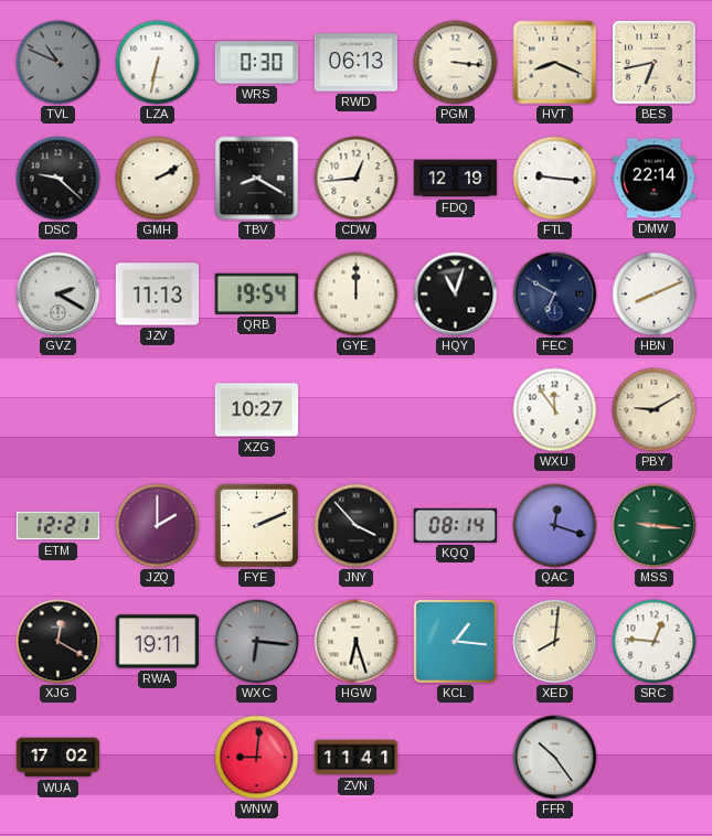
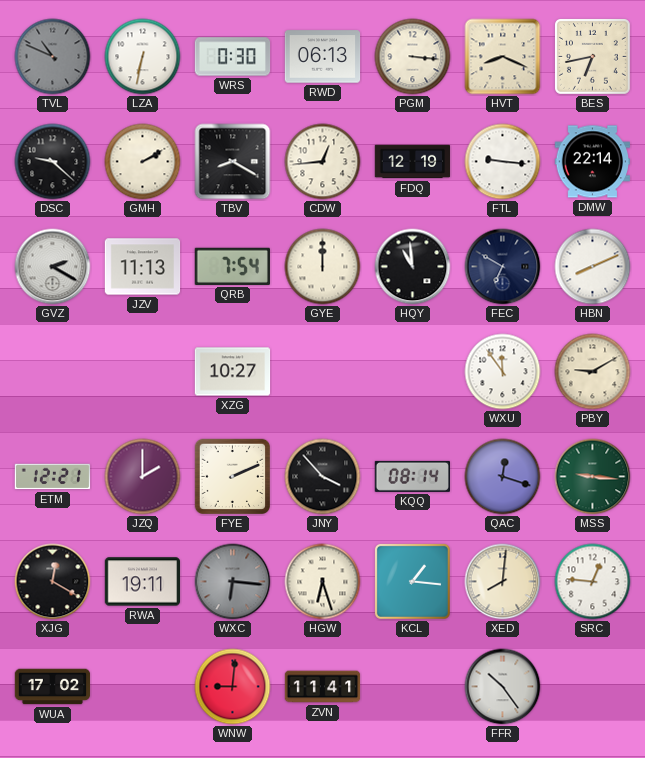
QRB: 19:54 -> 7:54 (232, 266)
HQY: 11:03 -> 10:59 (413, 267)
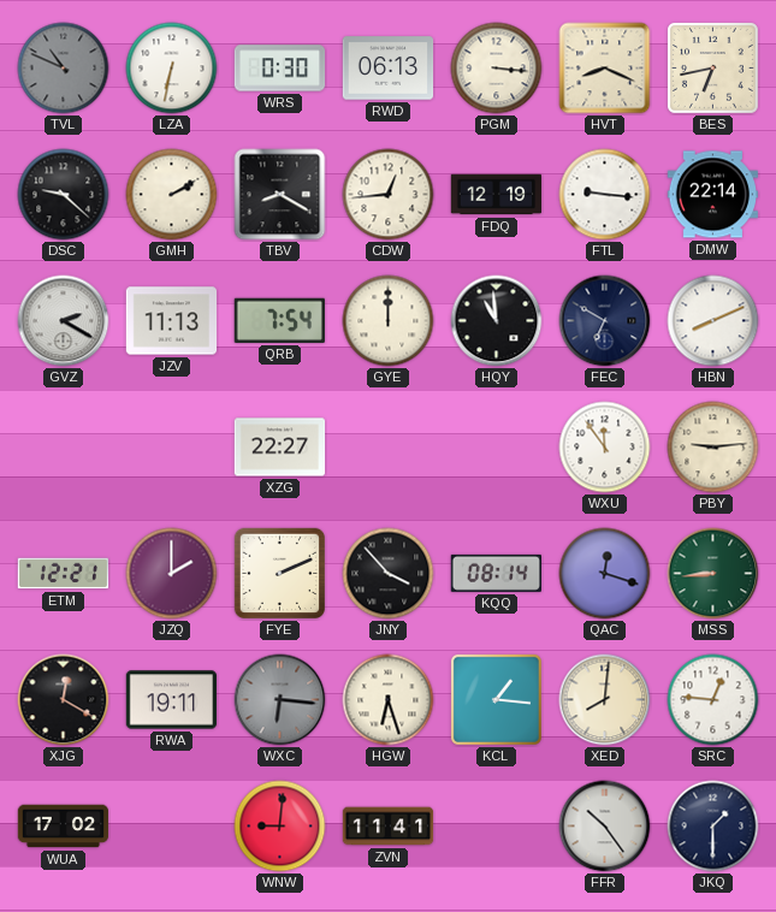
XZG: 10:27 -> 22:27 (280, 448)
PBY: 9:10 -> 9:14 (713, 448)
MSS: 9:16 -> 8:44 (713, 574)
JKQ: none -> 1:30 (713, 827)
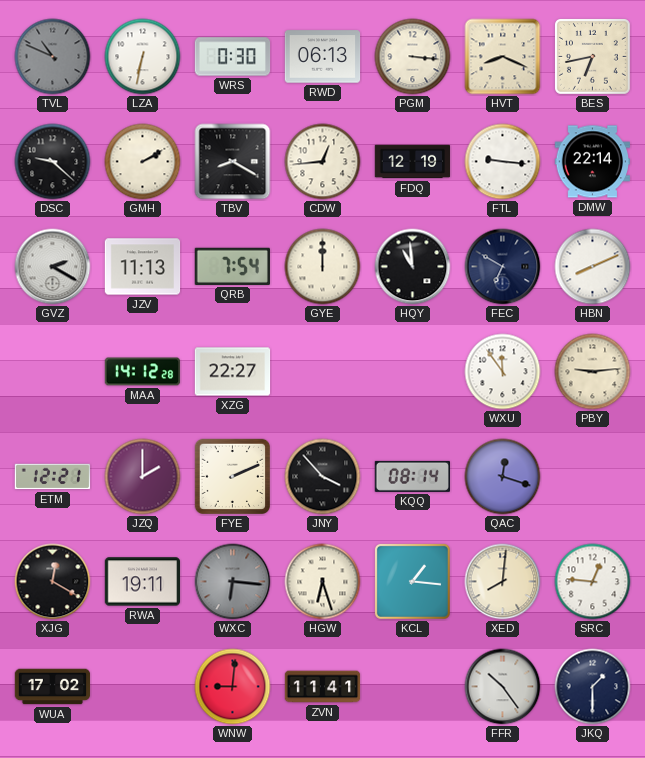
MAA: none -> 14:12 (143, 372)
MSS: 8:44 -> none (713, 574)
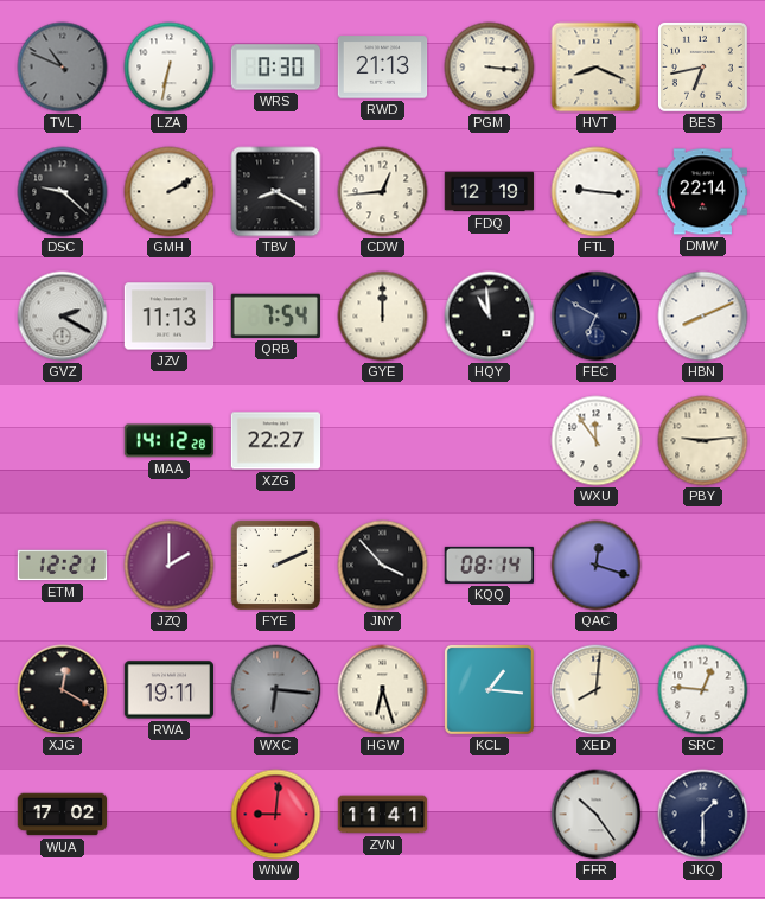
RWD: 06:13 -> 21:13 (383, 68)
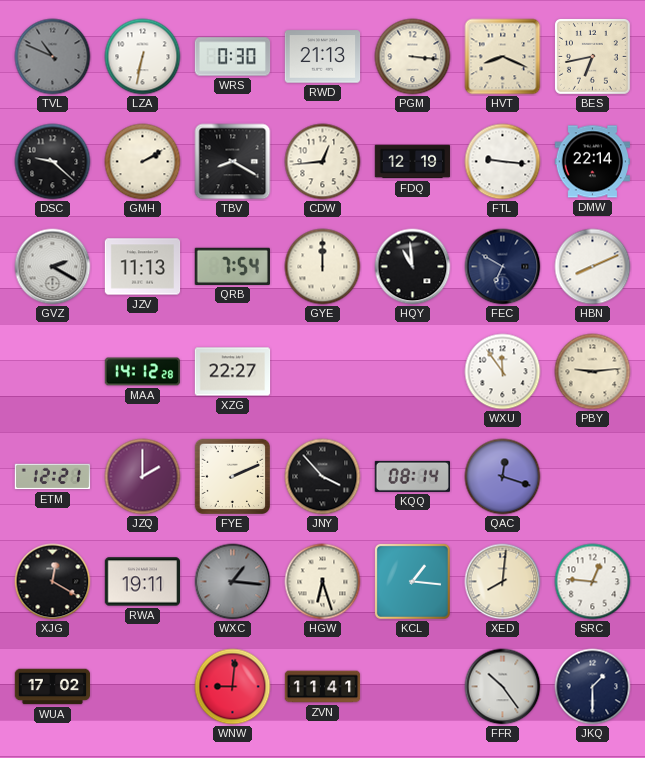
WXC: 6:16 -> 1:16 (233, 582)
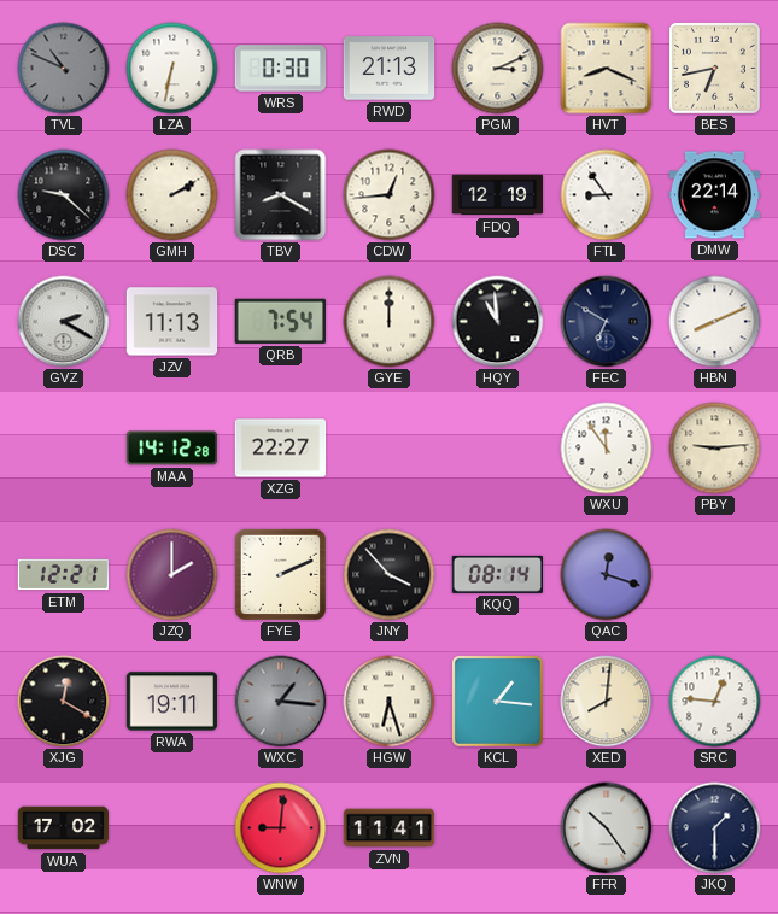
PGM: 3:16 -> 3:11 (498, 69)
FTL: 9:16 -> 8:54 (607, 195)
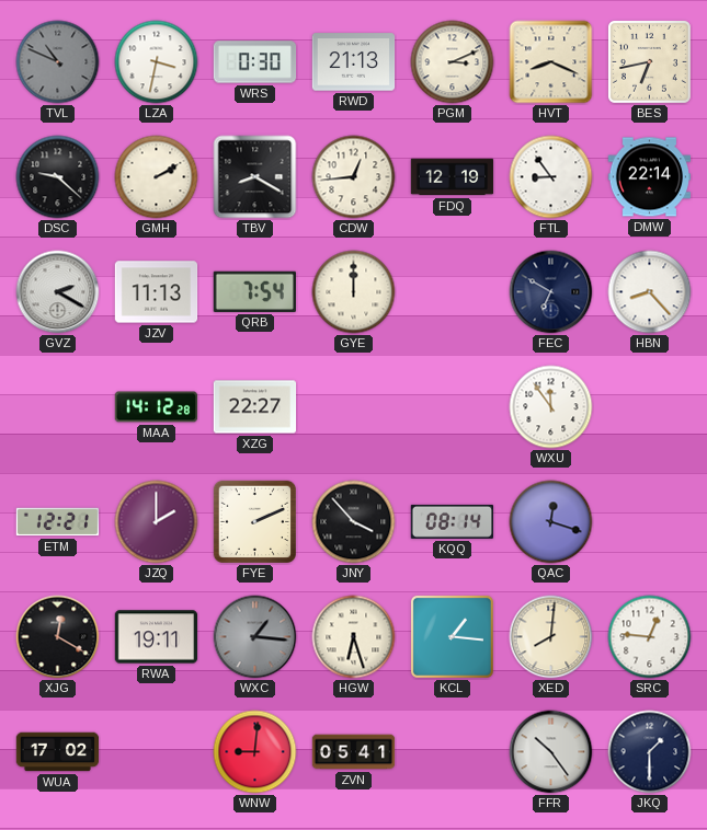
LZA: 6:32 -> 3:32 (157, 62)
HQY: 10:59 -> none (498, 322)
HBN: 8:11 -> 8:23 (650, 292)
PBY: 9:14 -> none (715, 449)
ZVN: 11:41 -> 05:41 (354, 752)
